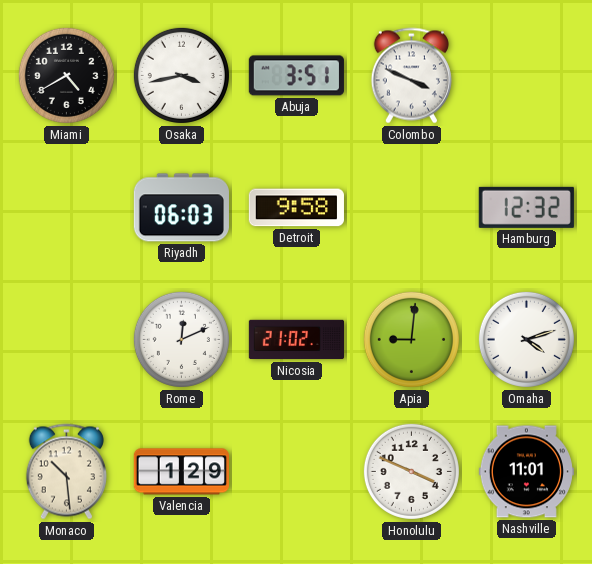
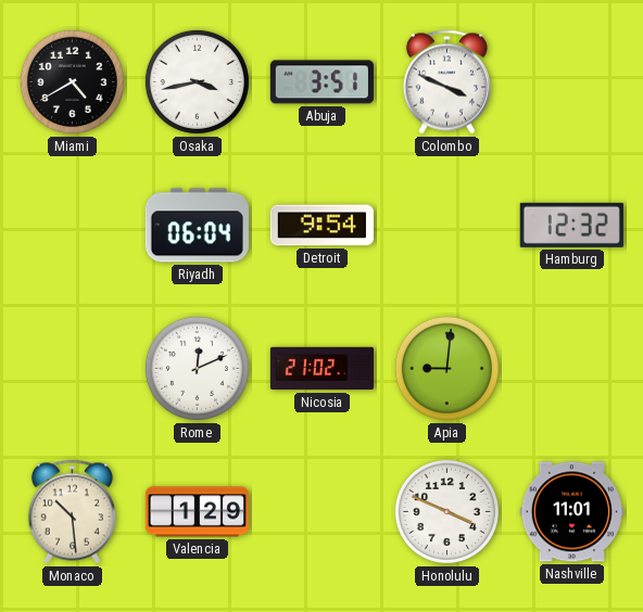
Riyadh: 06:03 -> 06:04 (197, 226)
Detroit: 9:58 -> 9:54 (321, 226)
Omaha: 4:12 -> none (526, 339)
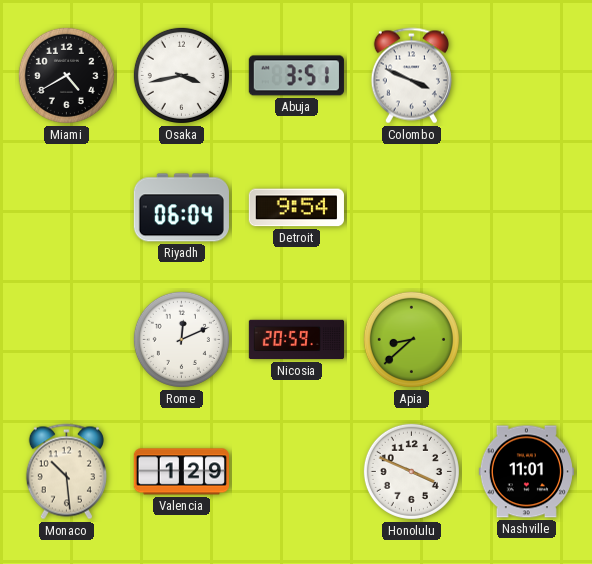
Hamburg: 12:32 -> none (571, 225)
Nicosia: 21:02 -> 20:59 (296, 340)
Apia: 9:01 -> 8:38 (411, 339)
